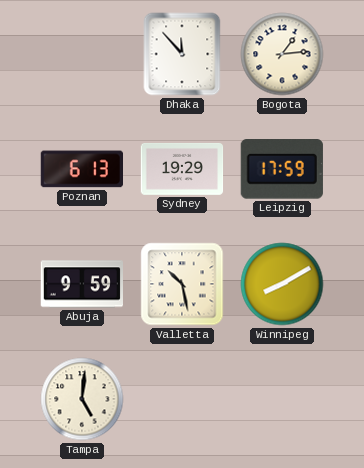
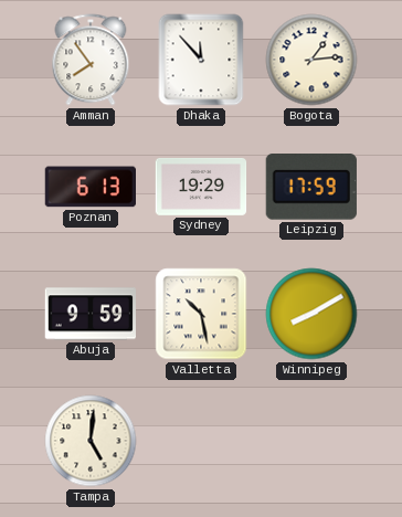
Amman: none -> 7:54 (91, 60)
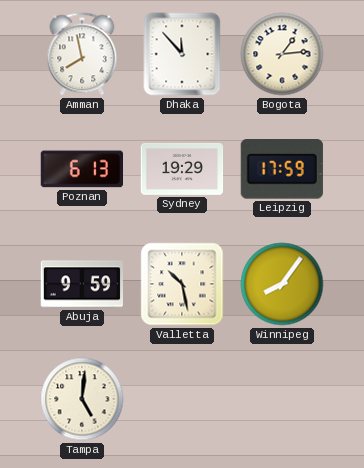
Amman: 7:54 -> 7:58 (82, 54)
Winnipeg: 8:10 -> 8:06 (282, 284)
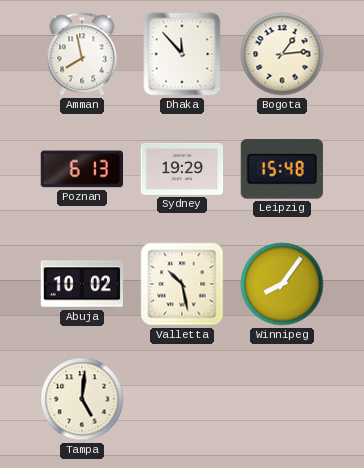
Leipzig: 17:59 -> 15:48 (282, 170)
Abuja: 9:59 -> 10:02 (81, 284)
